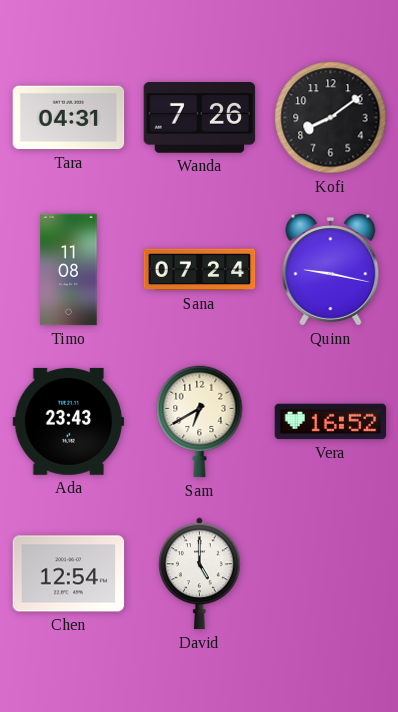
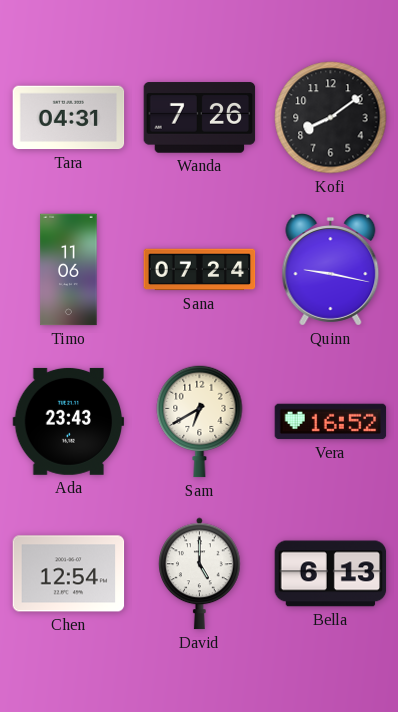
Timo: 11:08 -> 11:06 (69, 270)
Bella: none -> 6:13 (331, 574)
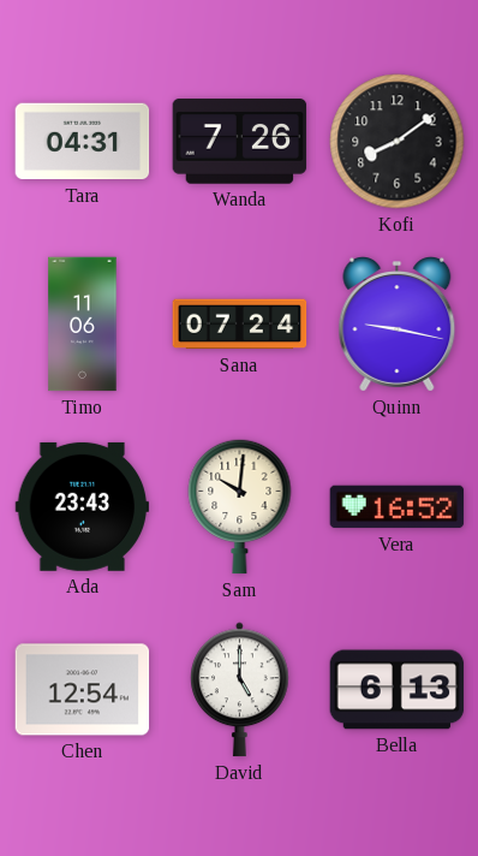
Sam: 6:40 -> 10:01 (240, 506)
